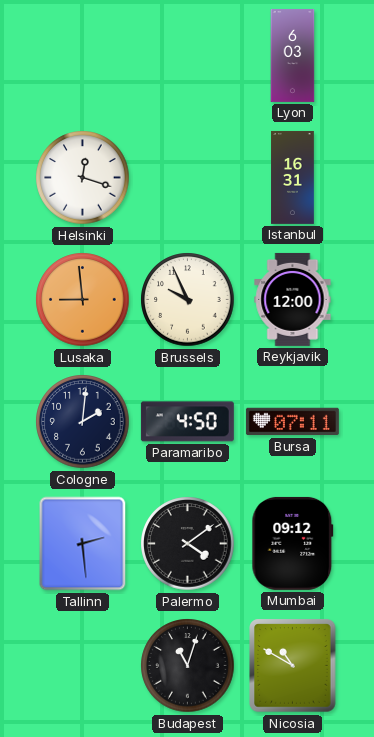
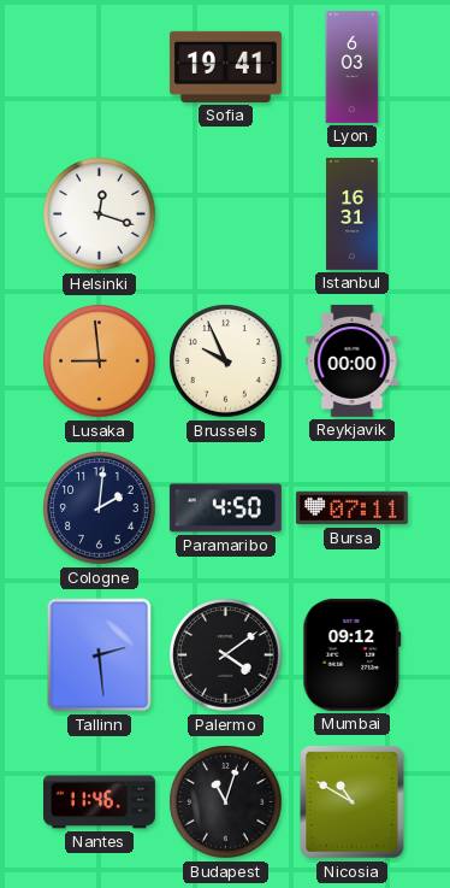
Sofia: none -> 19:41 (225, 66)
Reykjavik: 12:00 -> 00:00 (353, 360)
Nantes: none -> 11:46 (99, 802)
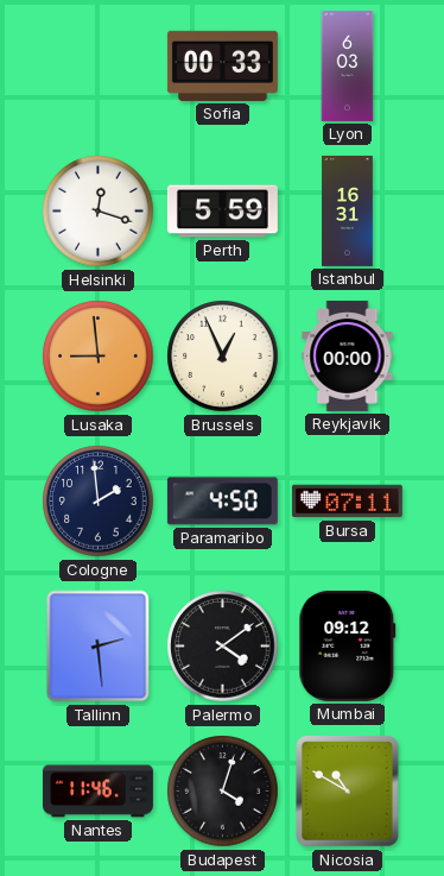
Sofia: 19:41 -> 00:33 (222, 65)
Perth: none -> 5:59 (222, 212)
Brussels: 9:56 -> 12:56 (223, 357)
Cologne: 2:01 -> 1:59 (99, 502)
Budapest: 11:03 -> 4:03 (223, 792)
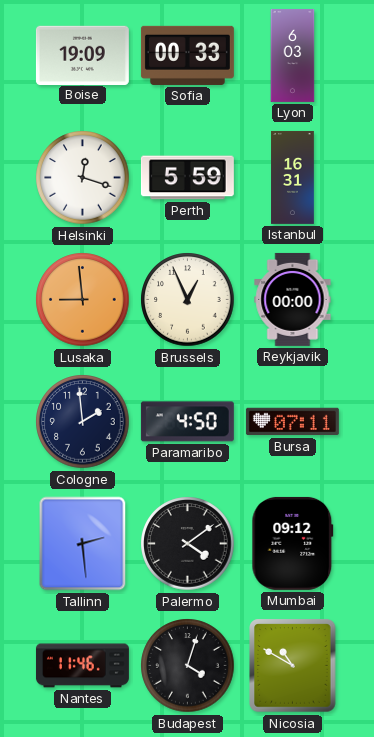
Boise: none -> 19:09 (82, 55)
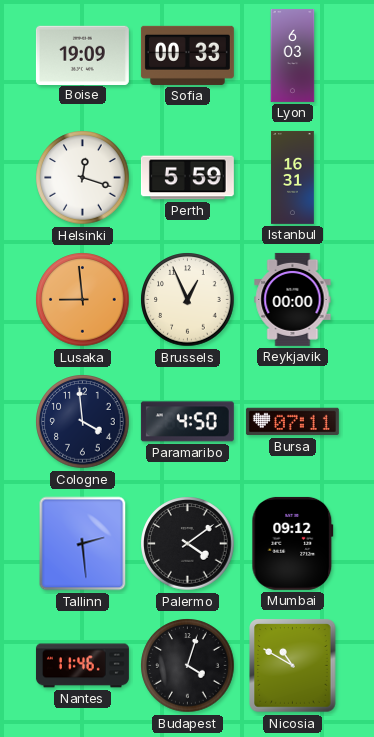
Cologne: 1:59 -> 3:59 (83, 422)
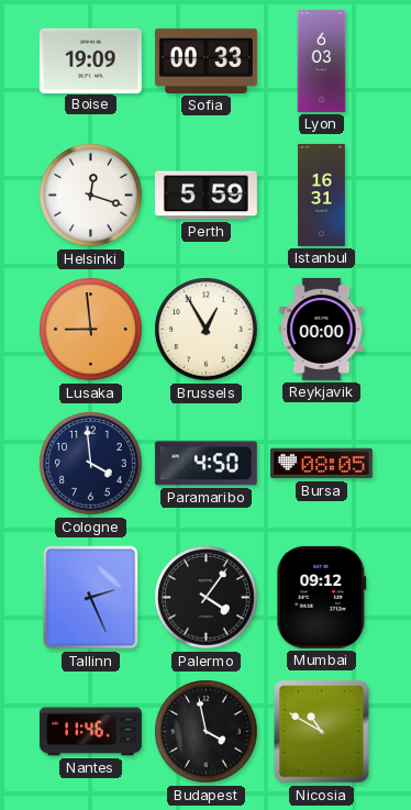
Brussels: 12:56 -> 12:55 (207, 330)
Bursa: 07:11 -> 08:05 (321, 464)
Tallinn: 2:29 -> 2:26 (91, 598)
Palermo: 4:09 -> 4:06 (207, 598)
Budapest: 4:03 -> 3:58 (207, 732)
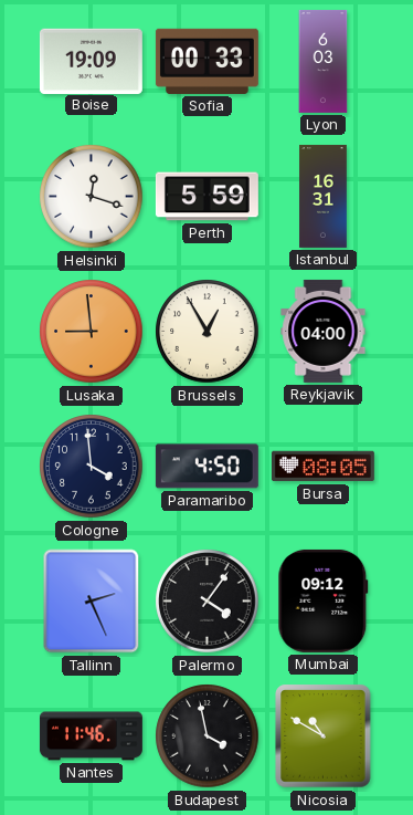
Reykjavik: 00:00 -> 04:00 (324, 331)
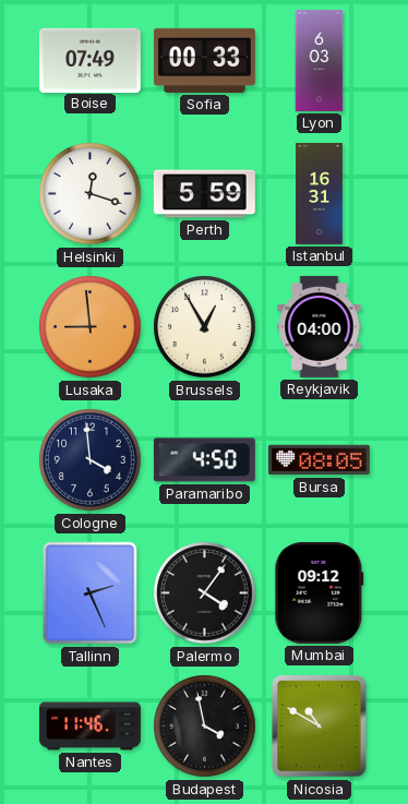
Boise: 19:09 -> 07:49 (89, 60)
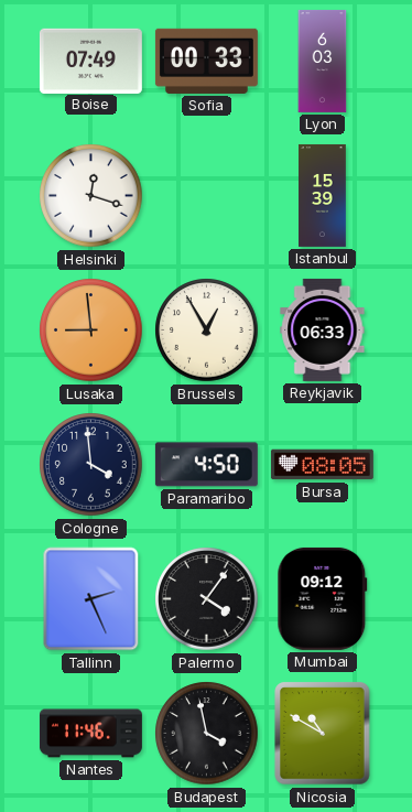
Perth: 5:59 -> none (204, 194)
Istanbul: 16:31 -> 15:39 (323, 195)
Reykjavik: 04:00 -> 06:33 (323, 329)
